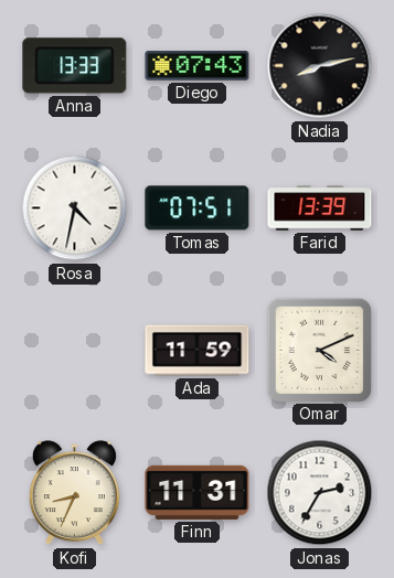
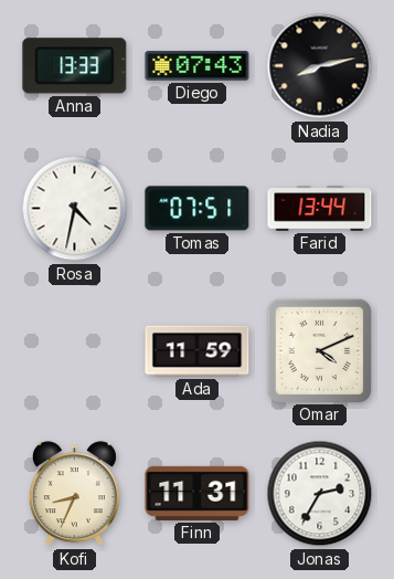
Farid: 13:39 -> 13:44 (320, 209)
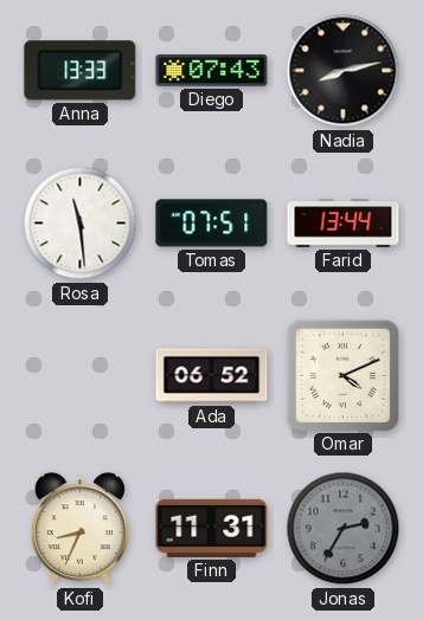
Rosa: 4:32 -> 11:29 (81, 224)
Ada: 11:59 -> 06:52 (212, 376)
Jonas dial: white -> grey (344, 529)
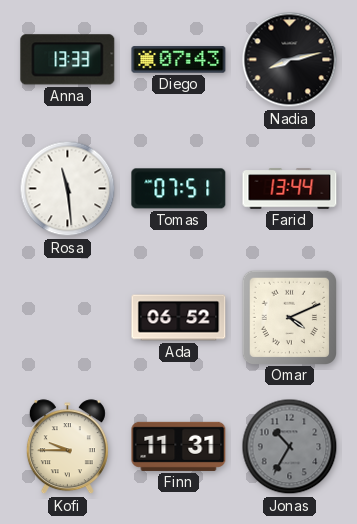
Kofi: 8:34 -> 9:45 (67, 447)
Jonas: 2:35 -> 10:35 (290, 447)
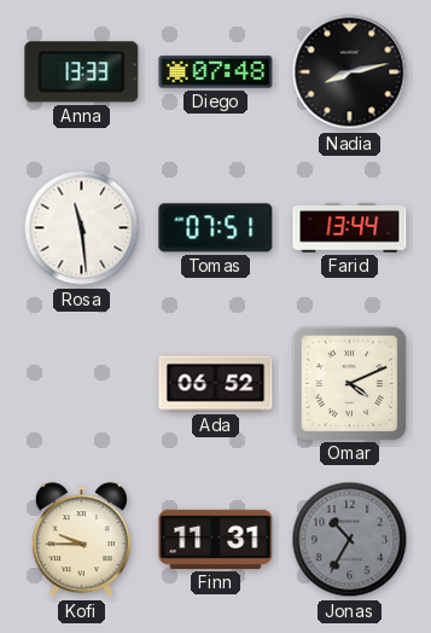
Diego: 07:43 -> 07:48 (216, 72)
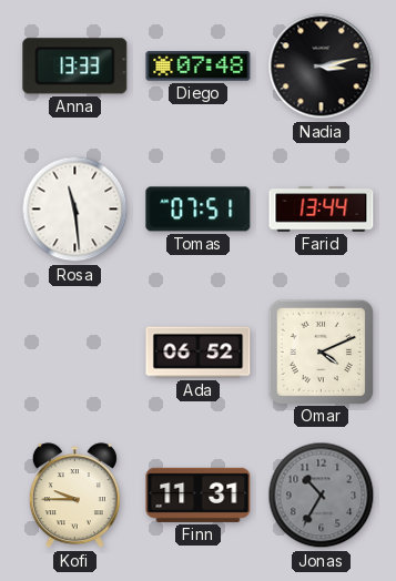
Nadia: 8:13 -> 3:13 (322, 67)
